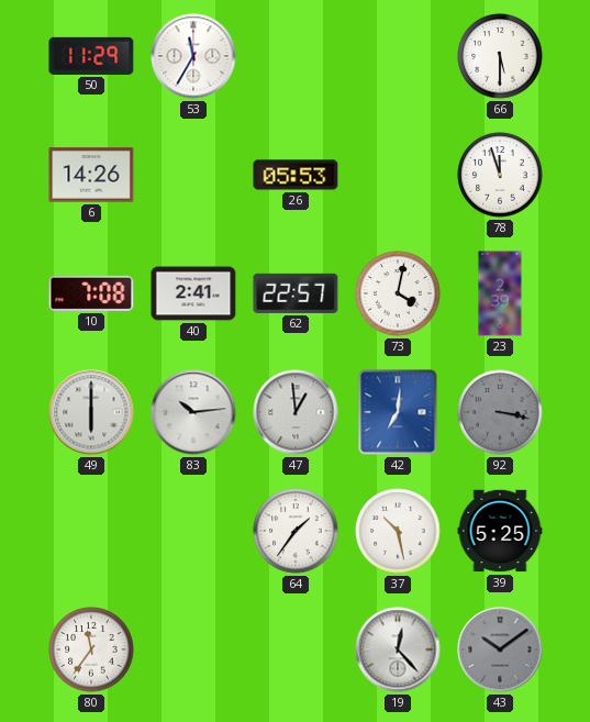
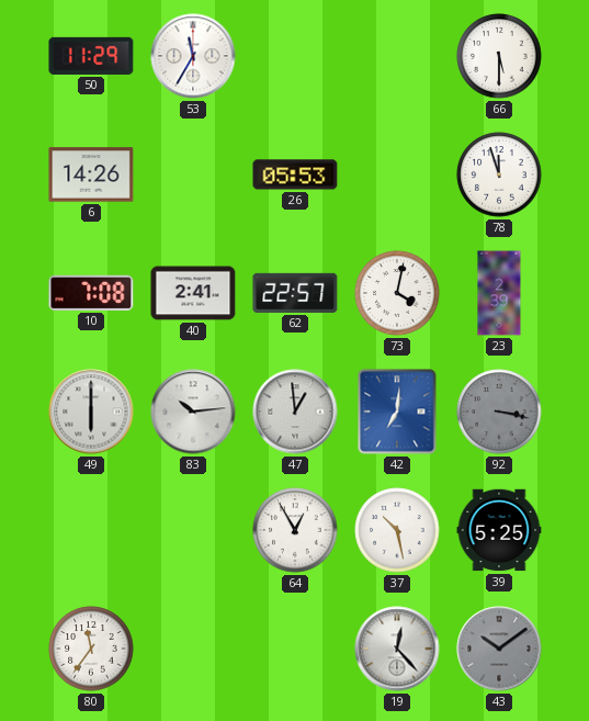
64: 1:36 -> 12:55 (295, 530)
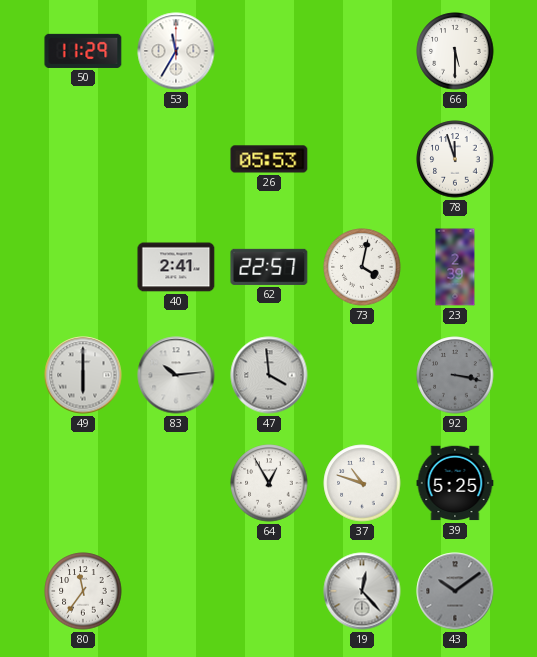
6: 14:26 -> none (91, 174)
10: 7:08 -> none (91, 293)
47: 12:59 -> 3:59 (269, 375)
42: 7:01 -> none (397, 412)
37: 10:28 -> 10:48 (362, 483)
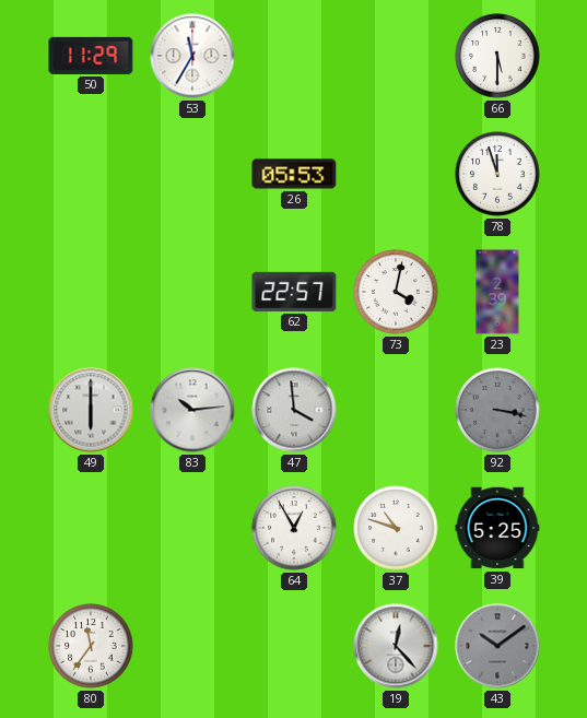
40: 2:41 -> none (176, 267)
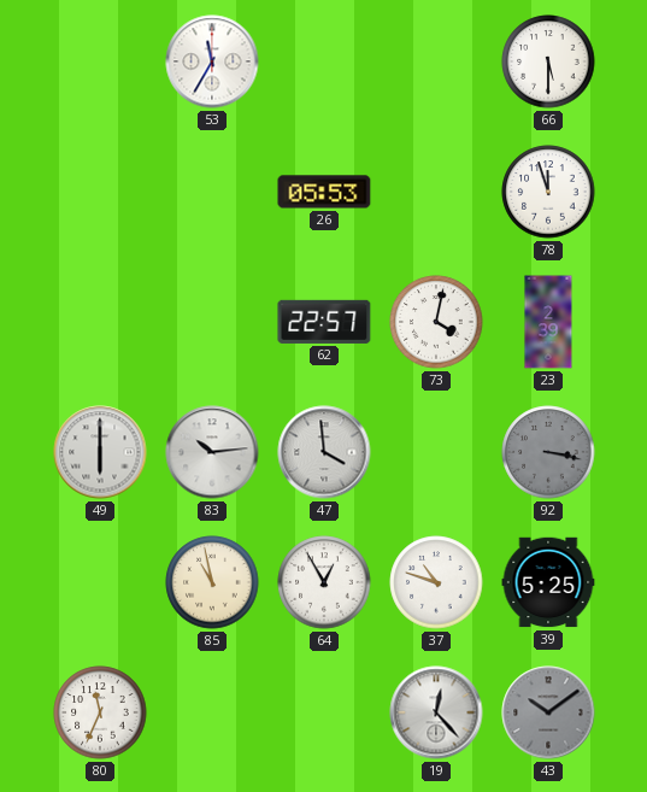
50: 11:29 -> none (91, 56)
85: none -> 10:58 (212, 582)
80: 11:36 -> 11:34 (100, 712)
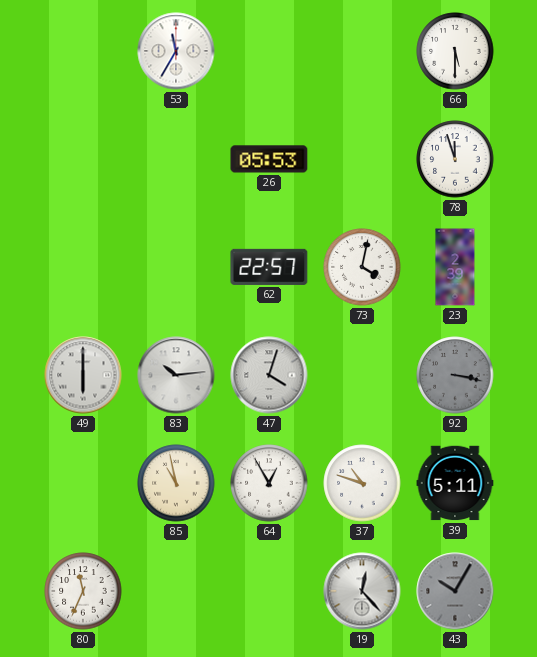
47: 3:59 -> 4:03 (269, 375)
39: 5:25 -> 5:11 (455, 483)
43: 10:09 -> 10:05 (455, 591)
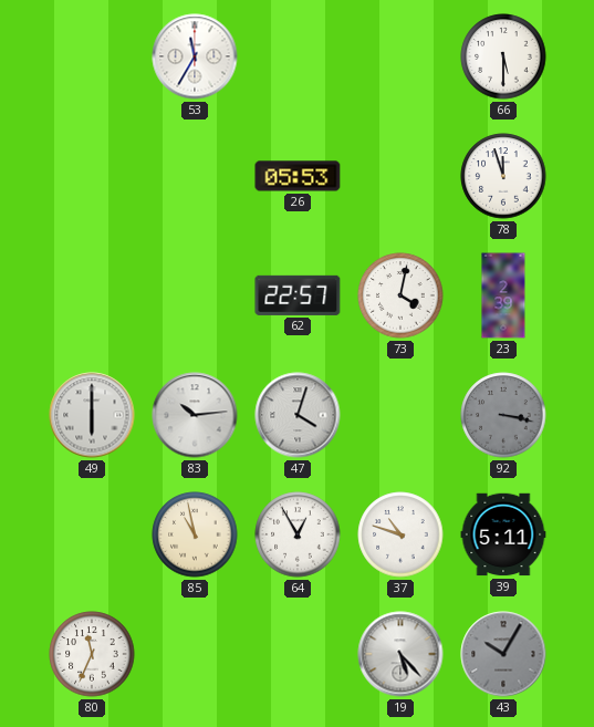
19: 12:23 -> 5:23 (400, 654)
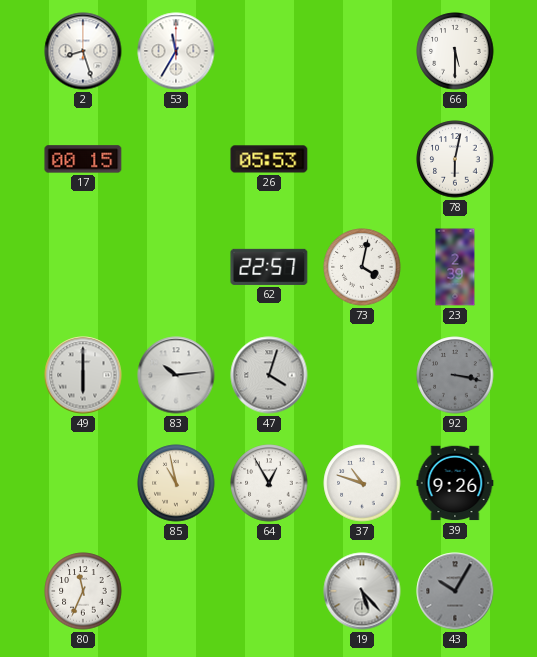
2: none -> 8:27 (83, 51)
17: none -> 00:15 (83, 159)
78: 11:57 -> 6:02 (455, 159)
39: 5:11 -> 9:26 (455, 483)
